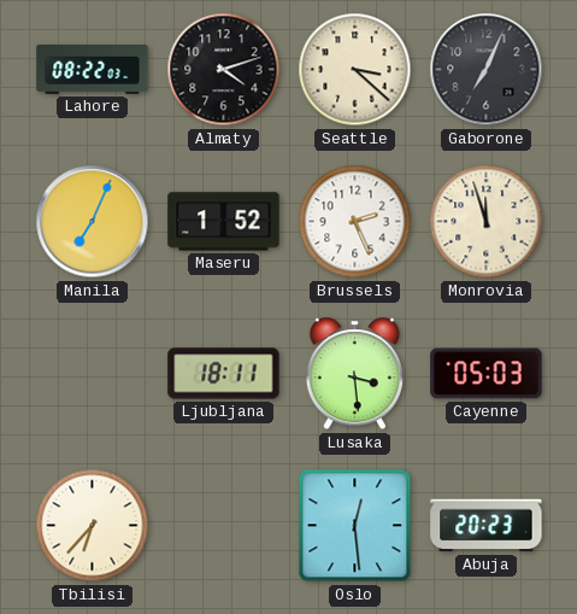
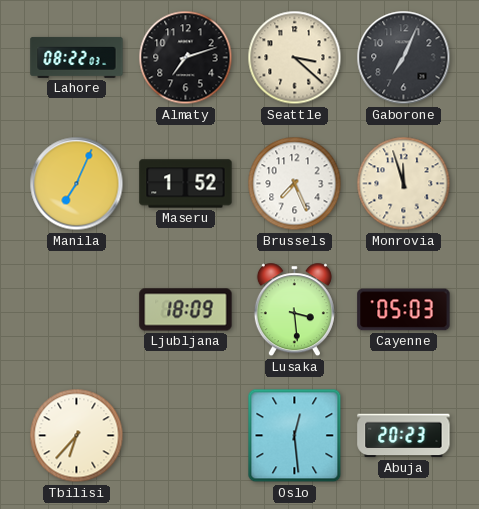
Almaty: 4:12 -> 7:12 (186, 58)
Brussels: 2:26 -> 7:26 (295, 184)
Ljubljana: 18:11 -> 18:09 (186, 310)
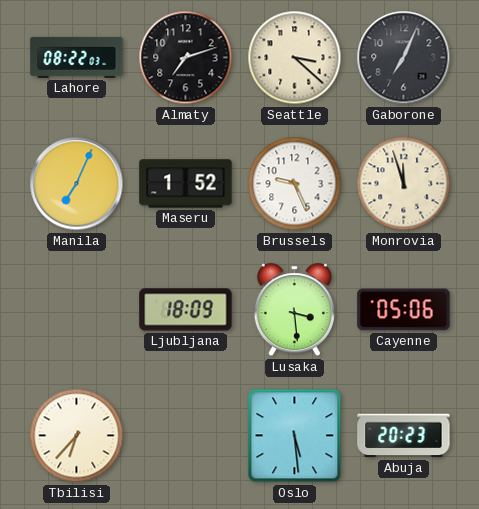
Brussels: 7:26 -> 9:26 (295, 184)
Cayenne: 05:03 -> 05:06 (404, 310)
Oslo: 12:29 -> 5:29 (295, 436)
